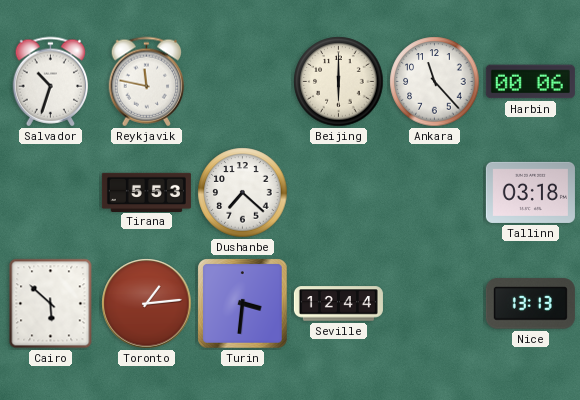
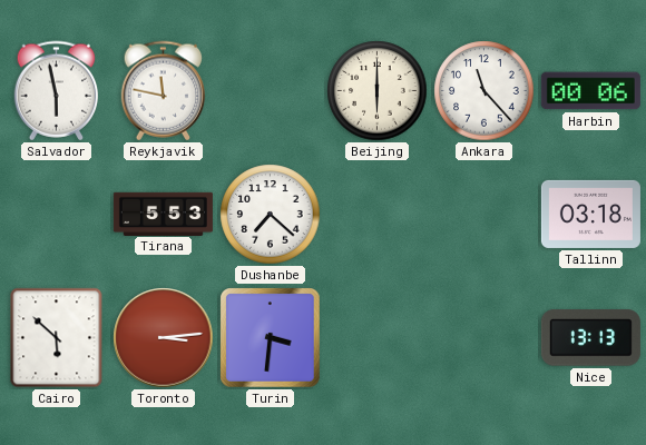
Salvador: 10:33 -> 5:58 (57, 91)
Toronto: 1:14 -> 3:14 (164, 338)
Seville: 12:44 -> none (338, 304)
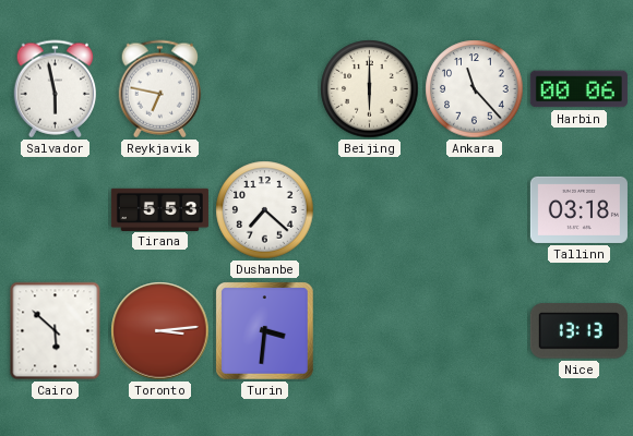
Reykjavik: 11:47 -> 6:47 (160, 89)
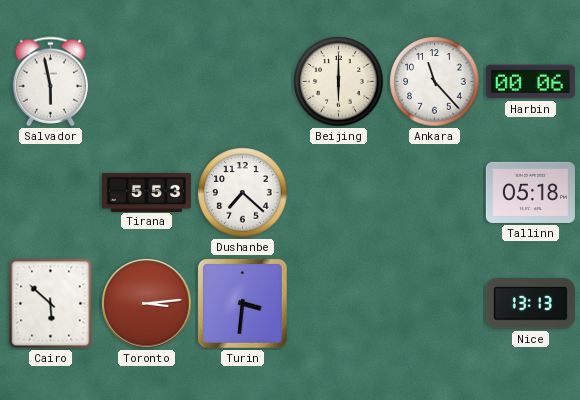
Reykjavik: 6:47 -> none (160, 89)
Tallinn: 03:18 -> 05:18 (530, 192)
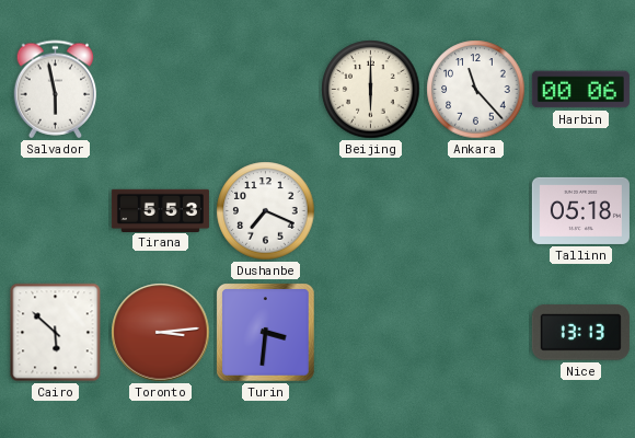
Dushanbe: 7:22 -> 7:19 (266, 211)
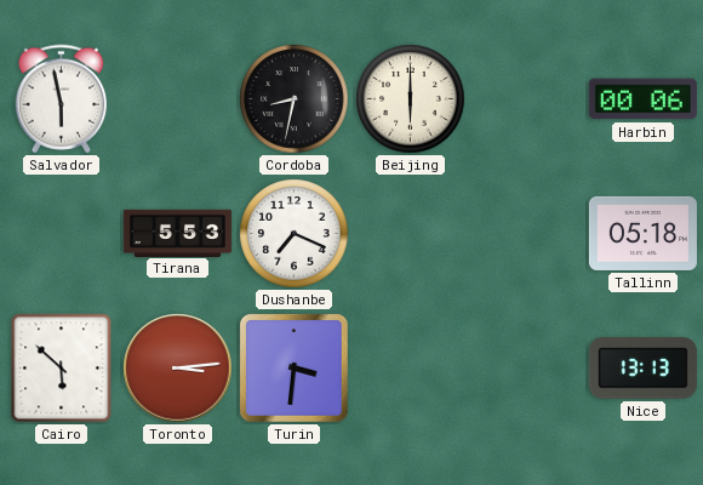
Cordoba: none -> 8:32 (295, 99)
Ankara: 11:23 -> none (476, 90)
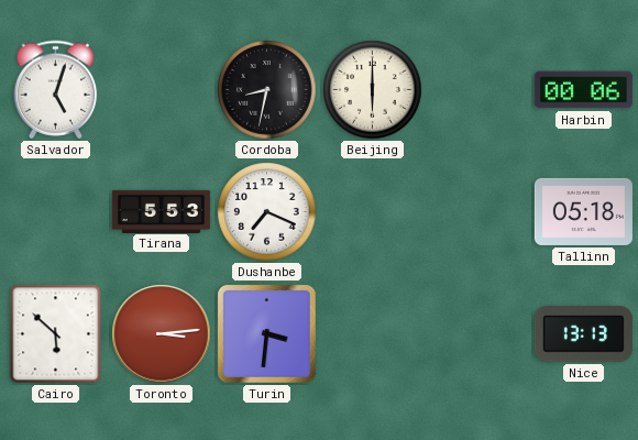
Salvador: 5:58 -> 5:03 (56, 90)
